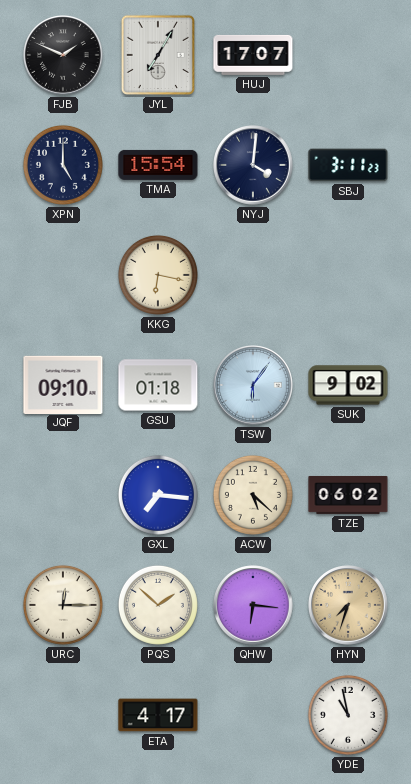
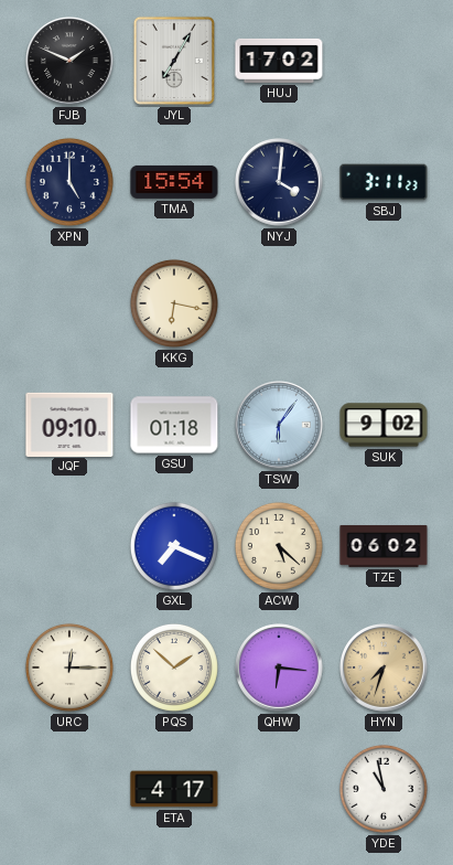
HUJ: 17:07 -> 17:02 (279, 61)
GXL: 7:16 -> 7:19 (174, 546)
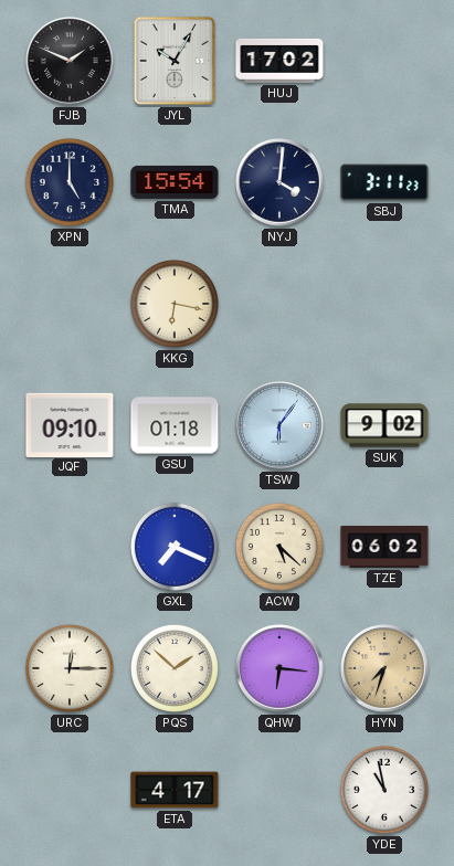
JYL: 7:05 -> 10:05 (175, 61)
